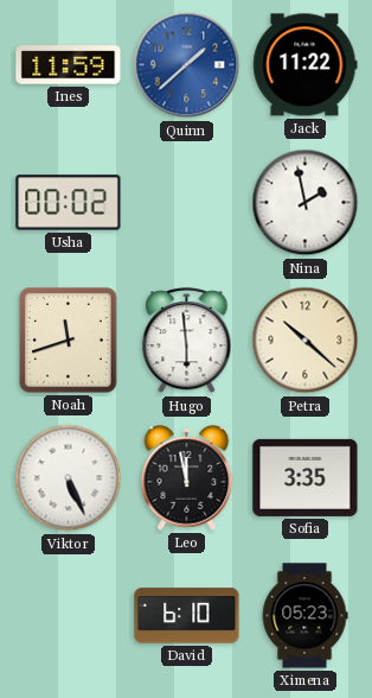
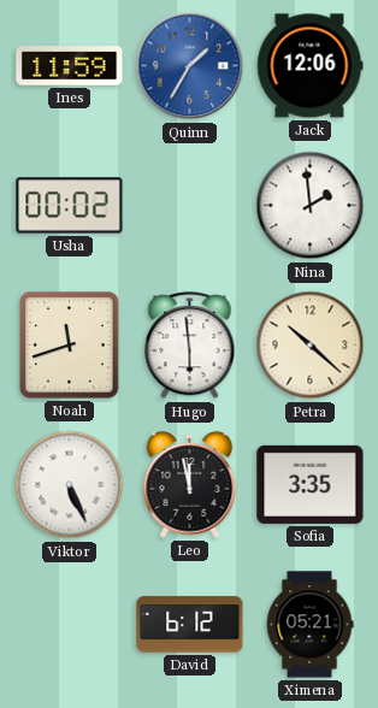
Quinn: 1:38 -> 1:35 (190, 66)
Jack: 11:22 -> 12:06 (309, 66)
Nina: 1:58 -> 1:59 (311, 206)
David: 6:10 -> 6:12 (190, 625)
Ximena: 05:23 -> 05:21 (309, 625)
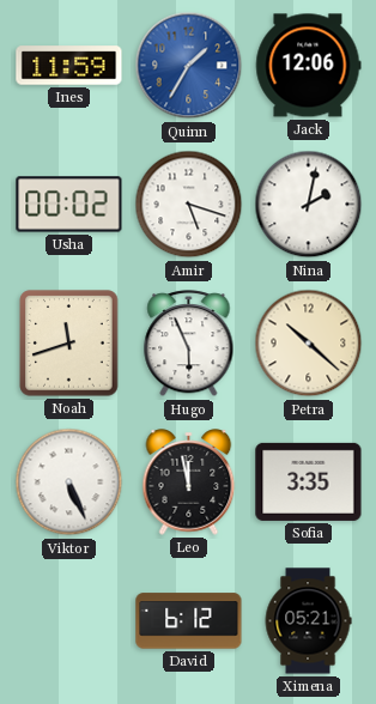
Amir: none -> 5:18 (189, 205)
Nina: 1:59 -> 2:02 (309, 205)
Hugo: 5:59 -> 5:56 (189, 344)
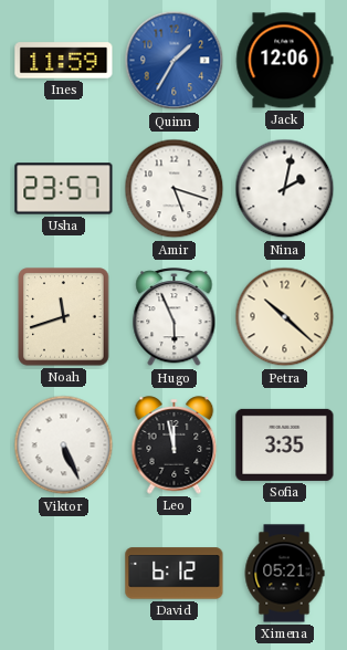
Usha: 00:02 -> 23:57 (64, 189)
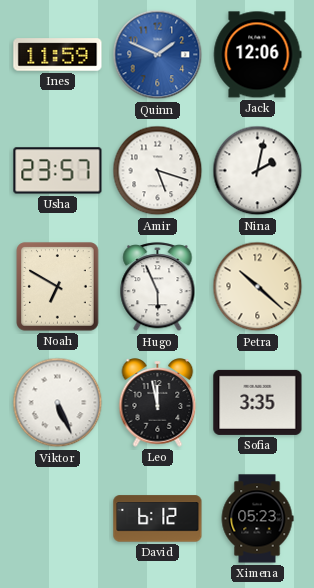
Quinn: 1:35 -> 1:49 (158, 55)
Noah: 11:42 -> 6:50 (58, 287)
Ximena: 05:21 -> 05:23 (257, 519)
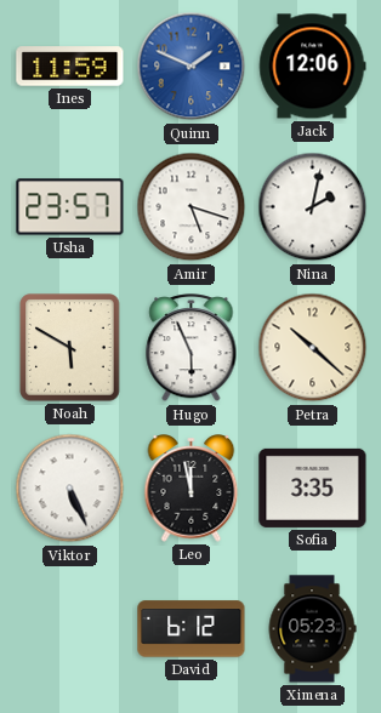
Noah: 6:50 -> 5:50 (70, 348)
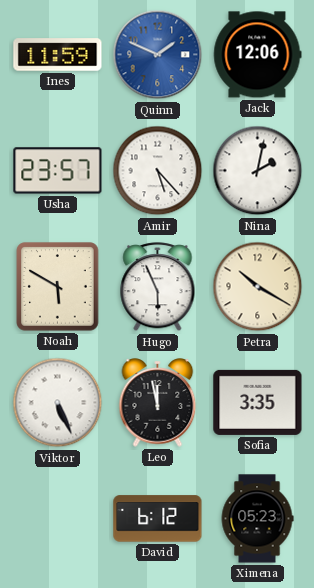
Amir: 5:18 -> 5:23 (158, 171)
Petra: 10:22 -> 10:20 (258, 287)
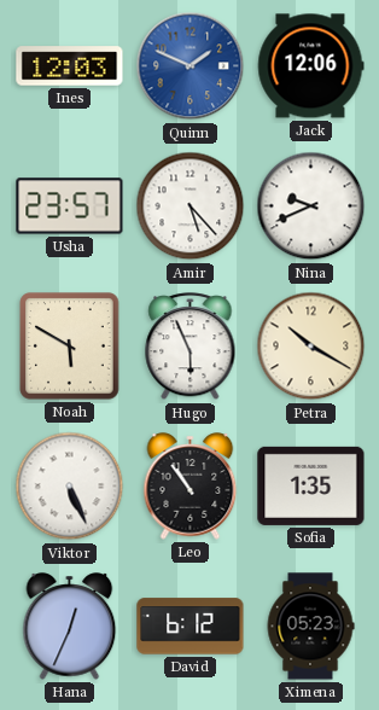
Ines: 11:59 -> 12:03 (70, 66)
Nina: 2:02 -> 9:41 (311, 206)
Leo: 11:58 -> 10:54 (191, 487)
Sofia: 3:35 -> 1:35 (311, 485)
Hana: none -> 12:34 (70, 627)
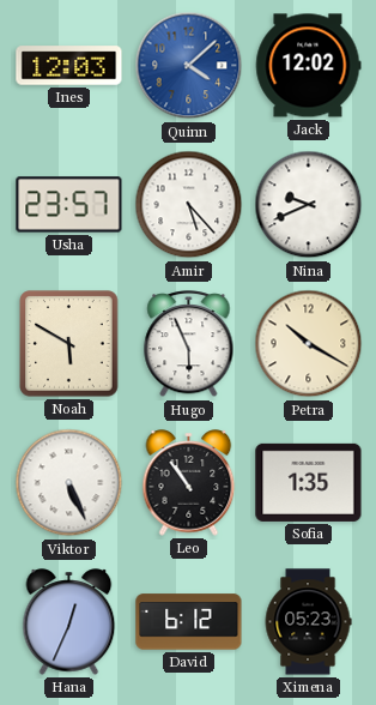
Quinn: 1:49 -> 4:08 (189, 66)
Jack: 12:06 -> 12:02 (308, 66)
